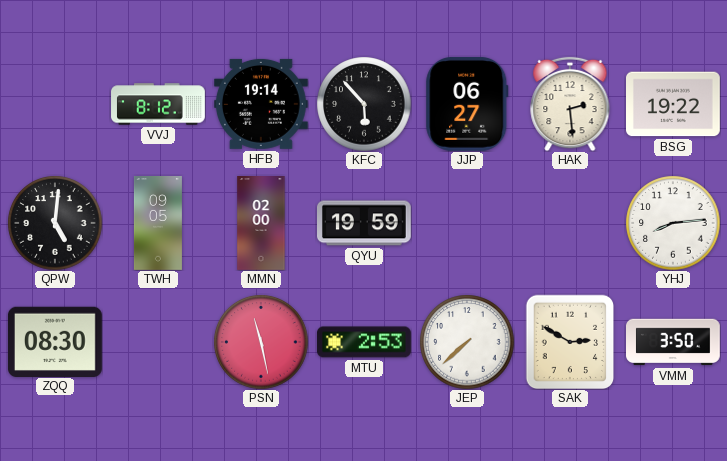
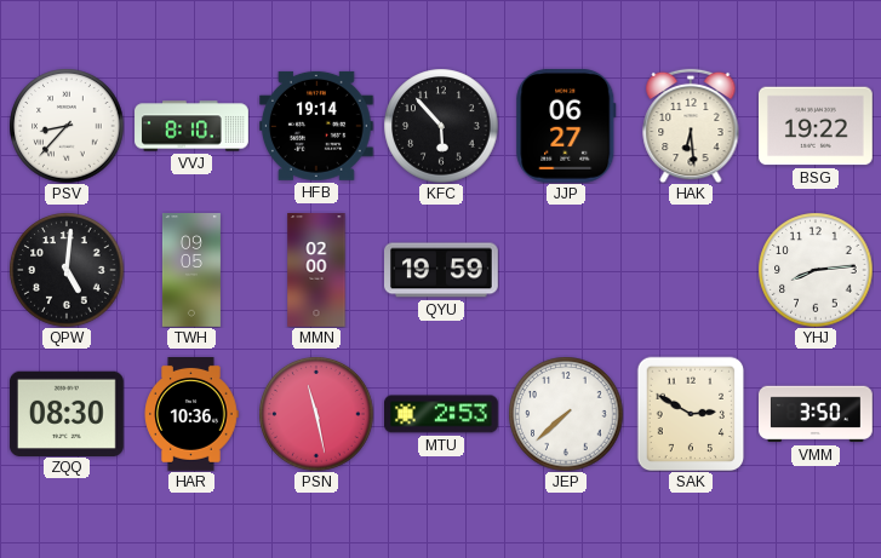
PSV: none -> 8:37 (67, 126)
VVJ: 8:12 -> 8:10 (191, 126)
HAK: 2:29 -> 6:29 (691, 126)
HAR: none -> 10:36 (191, 415)
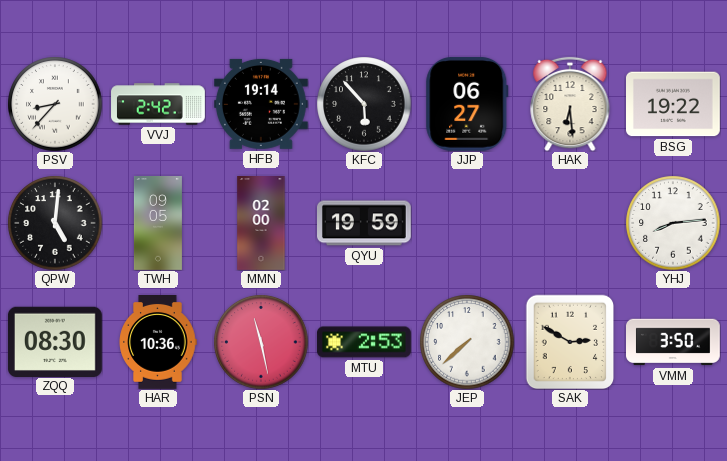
VVJ: 8:10 -> 2:42 (158, 104)
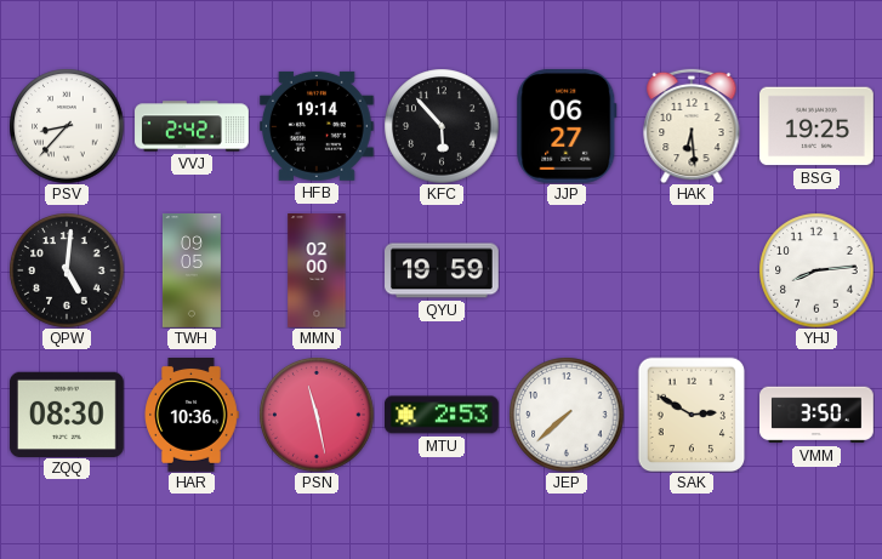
BSG: 19:22 -> 19:25 (818, 126)
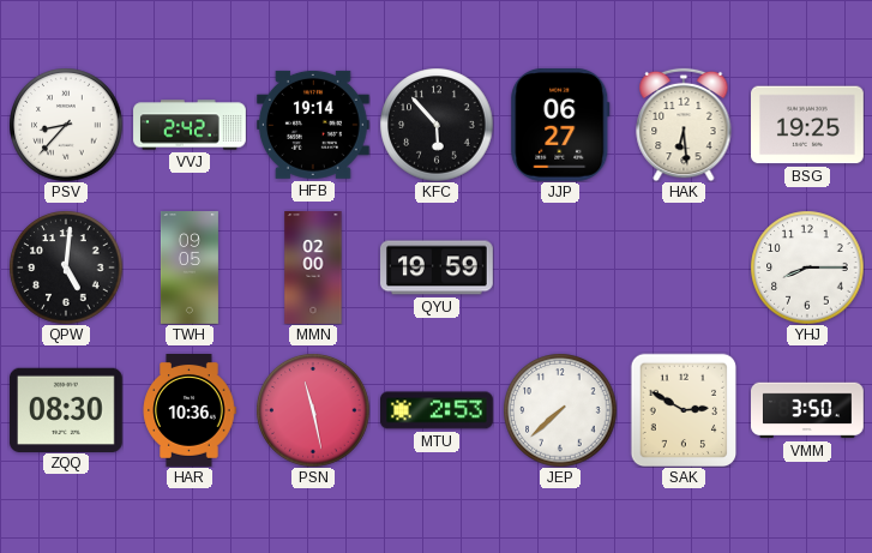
YHJ: 8:14 -> 8:15 (807, 268)
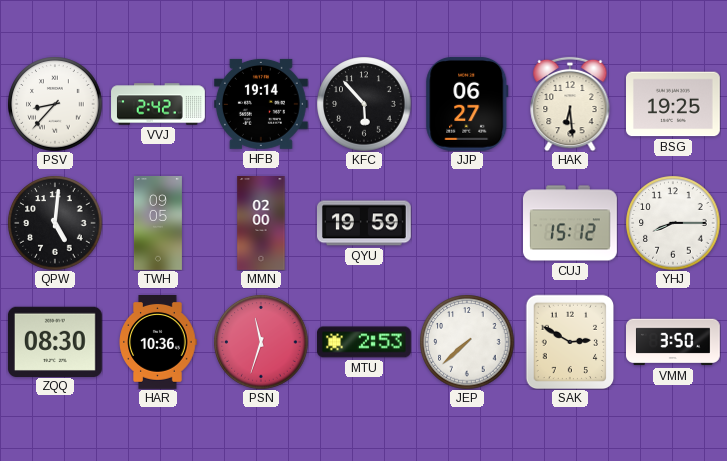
CUJ: none -> 15:12 (571, 223)
PSN: 11:28 -> 11:33 (261, 342)
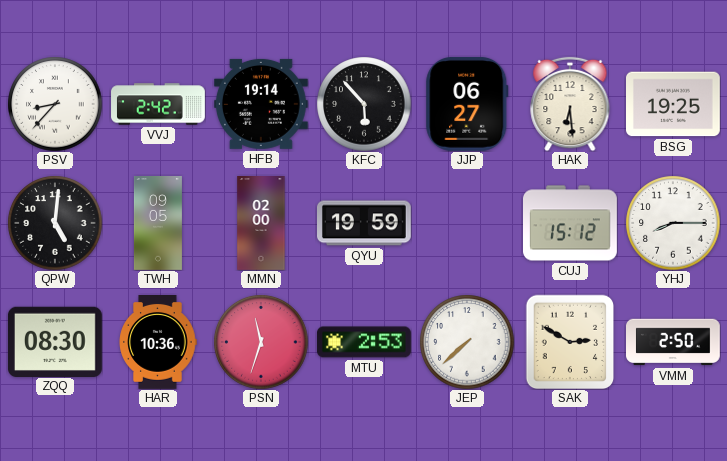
VMM: 3:50 -> 2:50 (674, 342)
